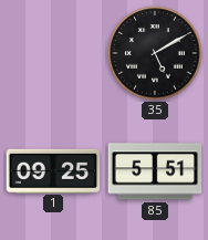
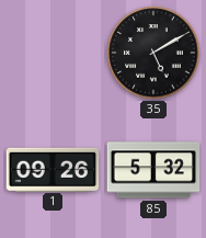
1: 09:25 -> 09:26 (53, 169)
85: 5:51 -> 5:32 (153, 170)
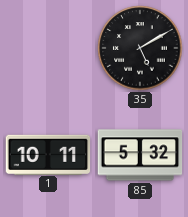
1: 09:26 -> 10:11 (48, 154)
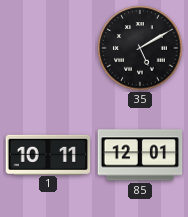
85: 5:32 -> 12:01 (140, 155)
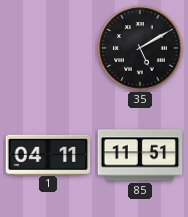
1: 10:11 -> 04:11 (48, 154)
85: 12:01 -> 11:51 (140, 155)
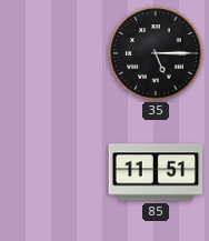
35: 5:10 -> 5:15 (156, 53)
1: 04:11 -> none (48, 154)
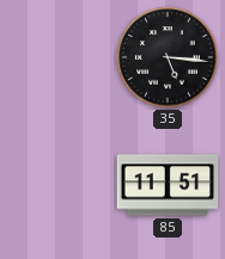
35: 5:15 -> 5:16 (168, 57)
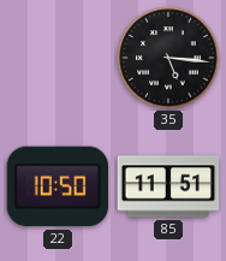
22: none -> 10:50 (56, 186)
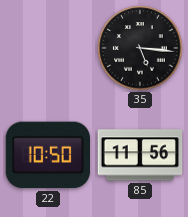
85: 11:51 -> 11:56 (140, 155)
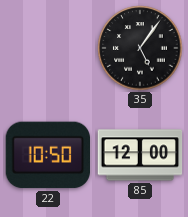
35: 5:16 -> 5:06 (140, 48)
85: 11:56 -> 12:00 (140, 155)
